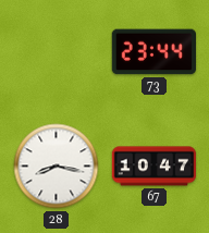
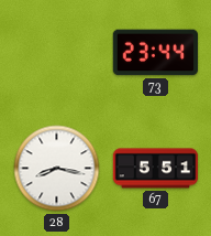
67: 10:47 -> 5:51 (156, 169)
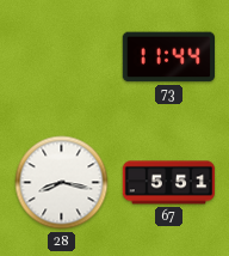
73: 23:44 -> 11:44 (169, 57)
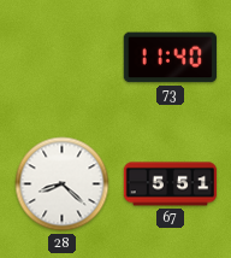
73: 11:44 -> 11:40 (171, 58)
28: 8:17 -> 8:22 (63, 184)
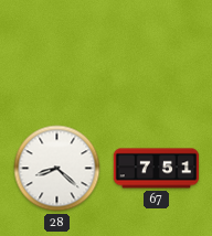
73: 11:40 -> none (171, 58)
67: 5:51 -> 7:51 (157, 169)
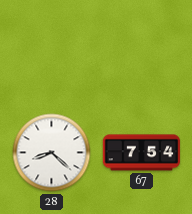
67: 7:51 -> 7:54 (142, 153)
